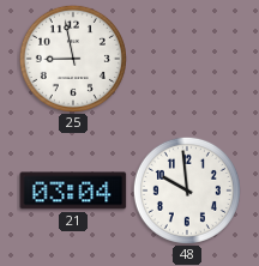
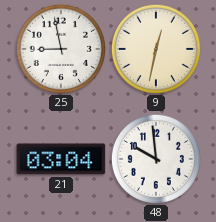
9: none -> 12:32 (156, 49)
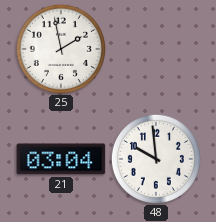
25: 8:58 -> 1:58 (61, 49)
9: 12:32 -> none (156, 49)
